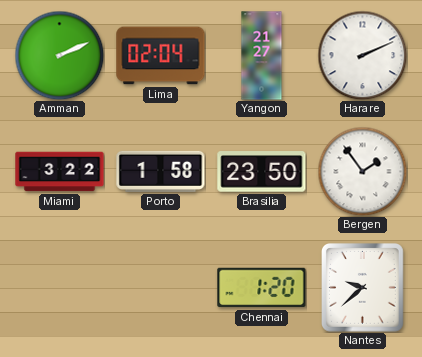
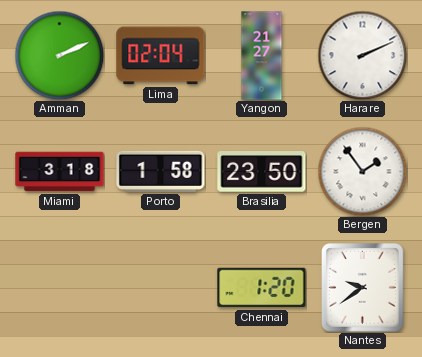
Miami: 3:22 -> 3:18 (60, 172)
Nantes: 9:38 -> 9:39 (363, 288)
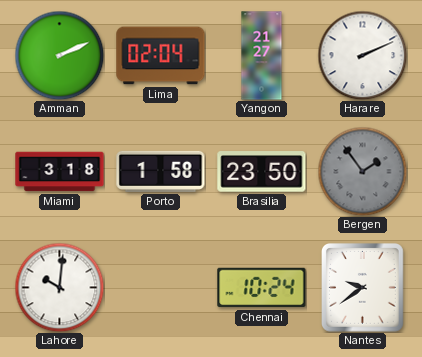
Bergen dial: white -> grey (362, 171)
Lahore: none -> 10:01 (59, 287)
Chennai: 1:20 -> 10:24 (262, 288)
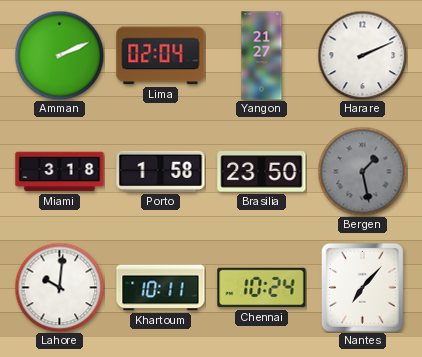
Bergen: 1:54 -> 1:28 (362, 171)
Khartoum: none -> 10:11 (161, 288)
Nantes: 9:39 -> 7:07 (363, 288)
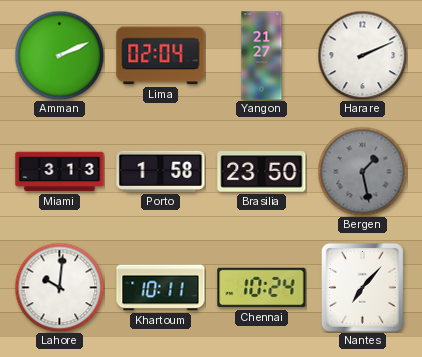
Miami: 3:18 -> 3:13 (60, 172)
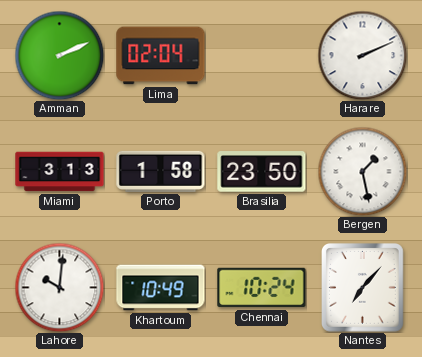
Yangon: 21:27 -> none (262, 56)
Bergen dial: grey -> white (362, 171)
Khartoum: 10:11 -> 10:49 (161, 288)
